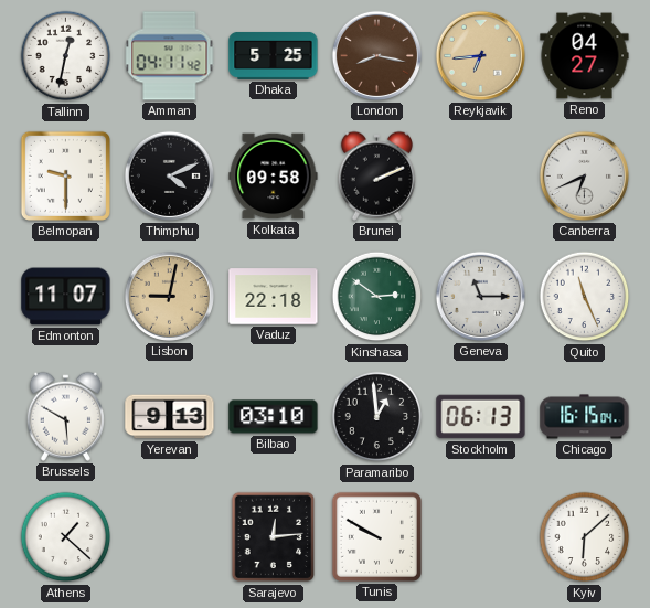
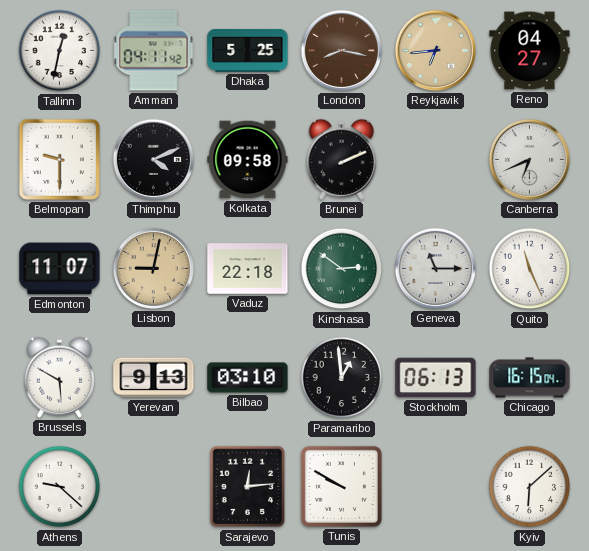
Athens: 1:22 -> 9:22 (60, 487)
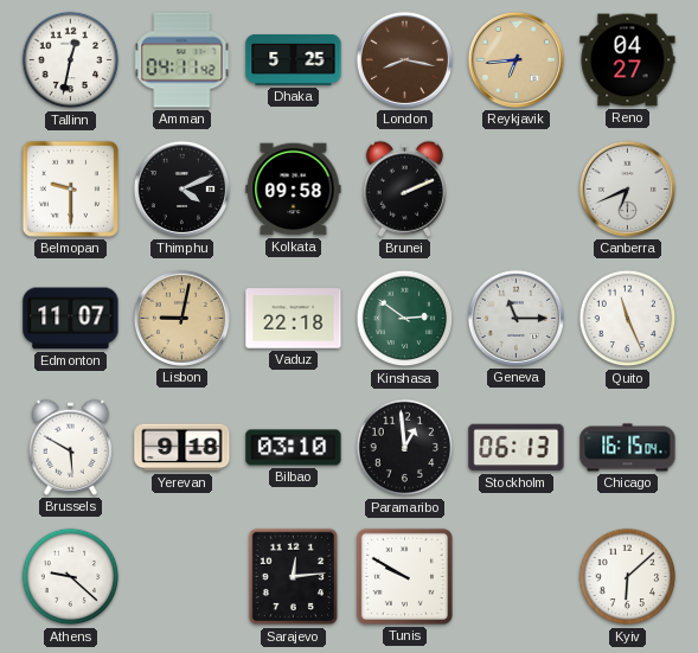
Yerevan: 9:13 -> 9:18 (182, 448)
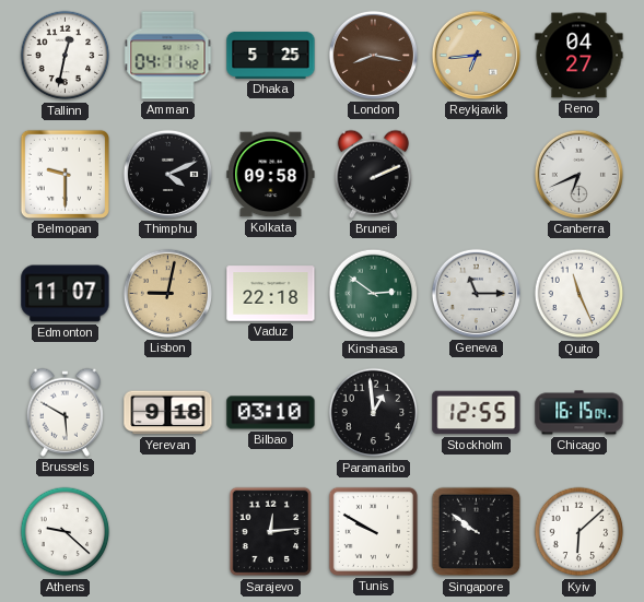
Stockholm: 06:13 -> 12:55 (477, 413)
Singapore: none -> 9:51 (477, 532)
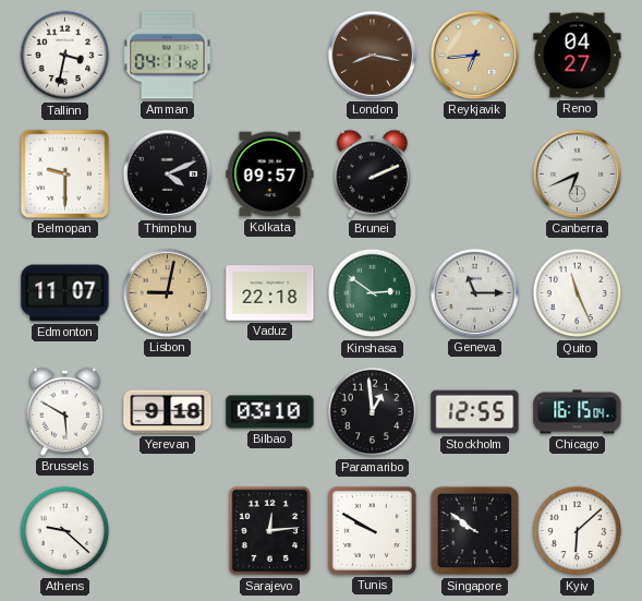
Tallinn: 12:32 -> 3:32 (65, 56)
Dhaka: 5:25 -> none (271, 55)
Kolkata: 09:58 -> 09:57 (270, 175)
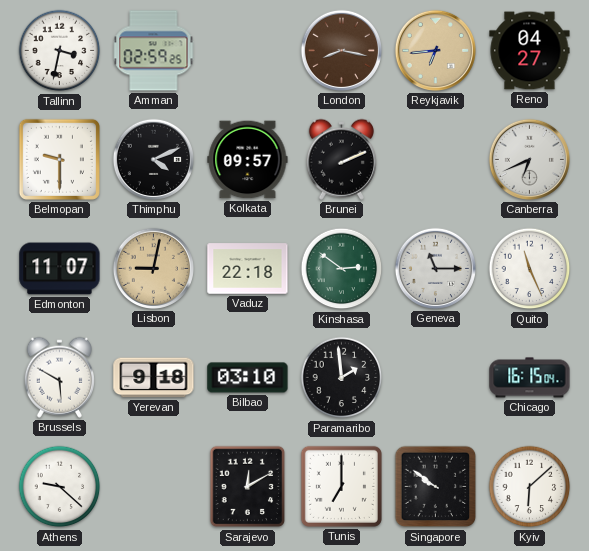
Amman: 04:11 -> 02:59 (154, 51)
Paramaribo: 12:59 -> 1:59 (342, 378)
Stockholm: 12:55 -> none (475, 412)
Sarajevo: 12:14 -> 12:10 (248, 487)
Tunis: 9:50 -> 7:00 (341, 486)
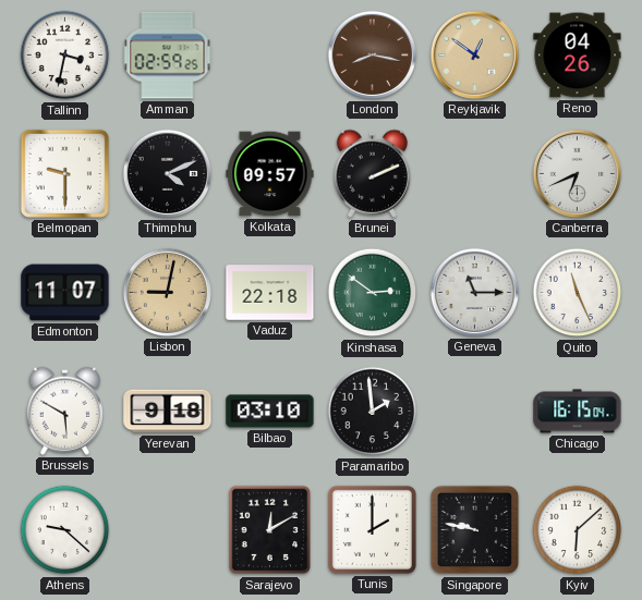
Reykjavik: 6:44 -> 12:51 (474, 54)
Reno: 04:27 -> 04:26 (578, 56)
Tunis: 7:00 -> 2:00 (372, 529)
Singapore: 9:51 -> 9:47 (475, 530)
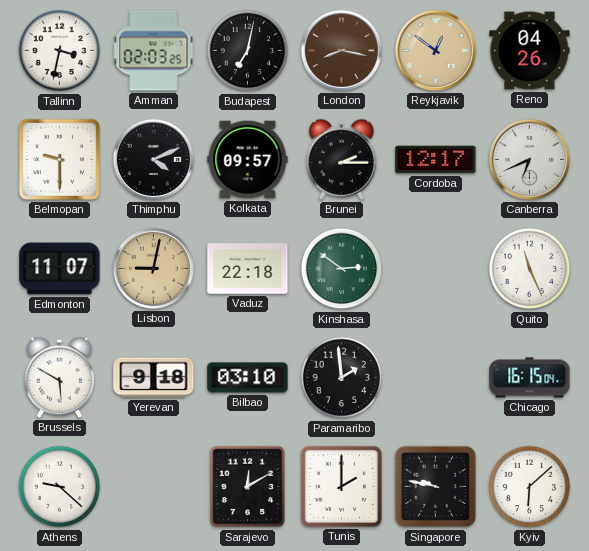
Amman: 02:59 -> 02:03 (154, 51)
Budapest: none -> 7:02 (248, 51)
Brunei: 2:11 -> 2:15 (341, 159)
Cordoba: none -> 12:17 (436, 160)
Geneva: 11:15 -> none (474, 292)
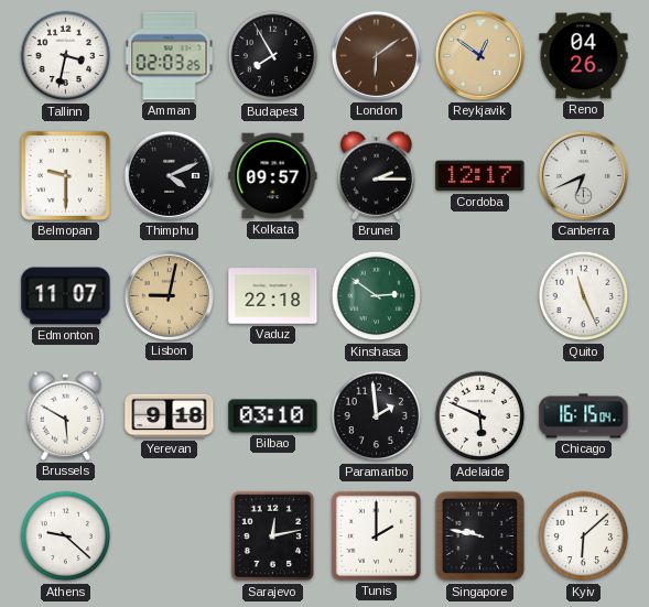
Budapest: 7:02 -> 7:55 (273, 56)
London: 8:17 -> 6:09 (376, 55)
Adelaide: none -> 5:49 (480, 416)
Sarajevo: 12:10 -> 12:13 (273, 536)
